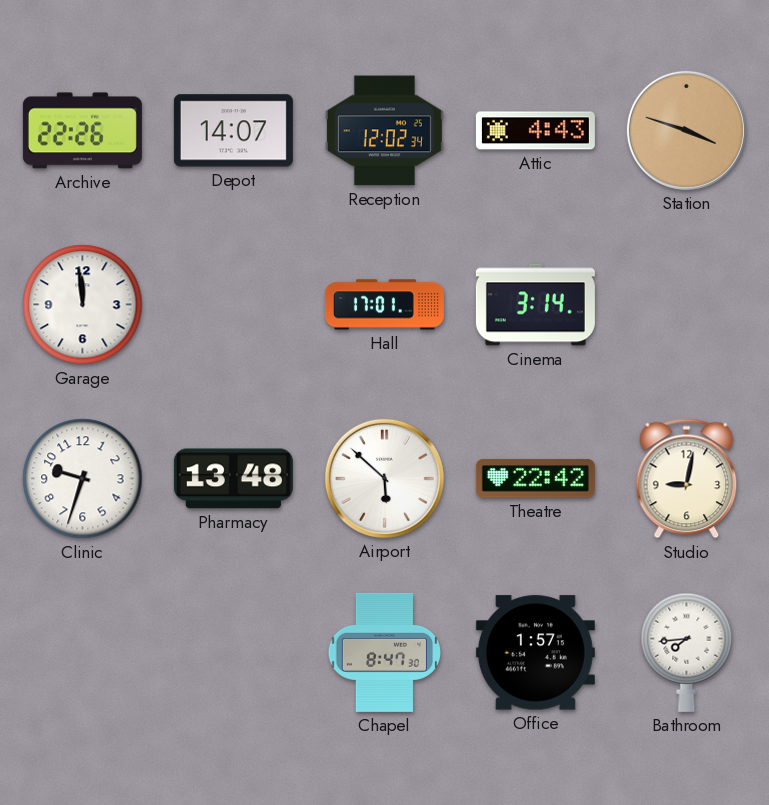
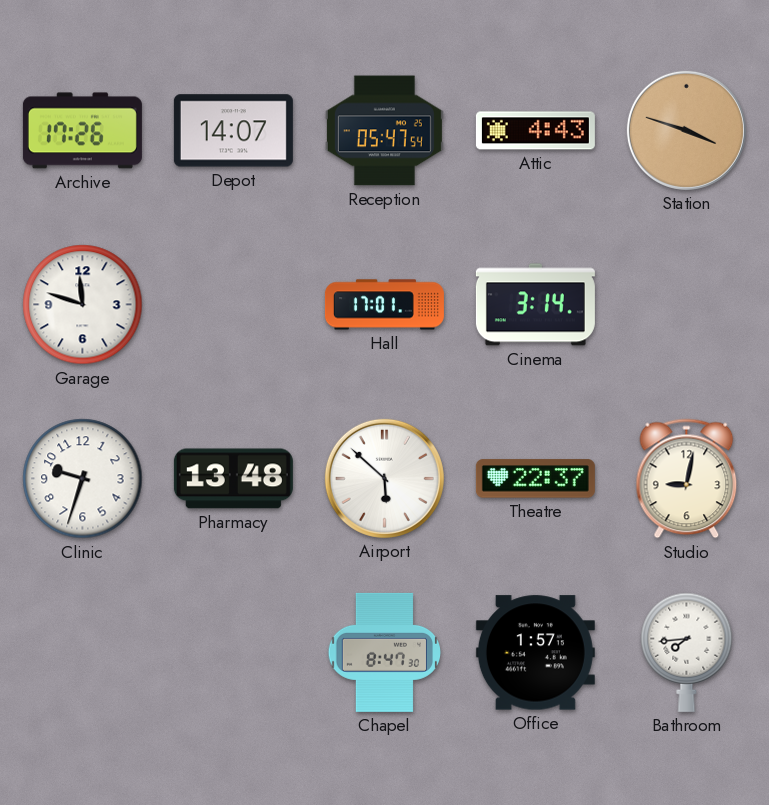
Archive: 22:26 -> 17:26 (82, 131)
Reception: 12:02 -> 05:47 (384, 131)
Garage: 11:59 -> 11:48 (83, 305)
Theatre: 22:42 -> 22:37 (535, 479)
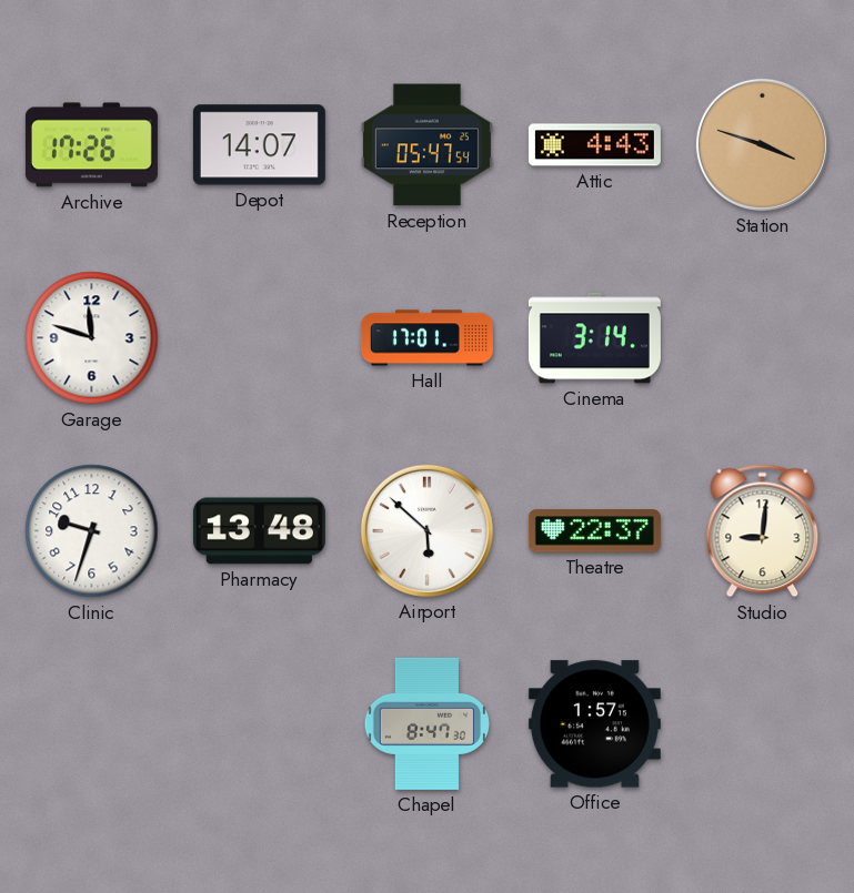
Studio: 9:02 -> 9:01 (763, 531)
Bathroom: 7:44 -> none (687, 652)
